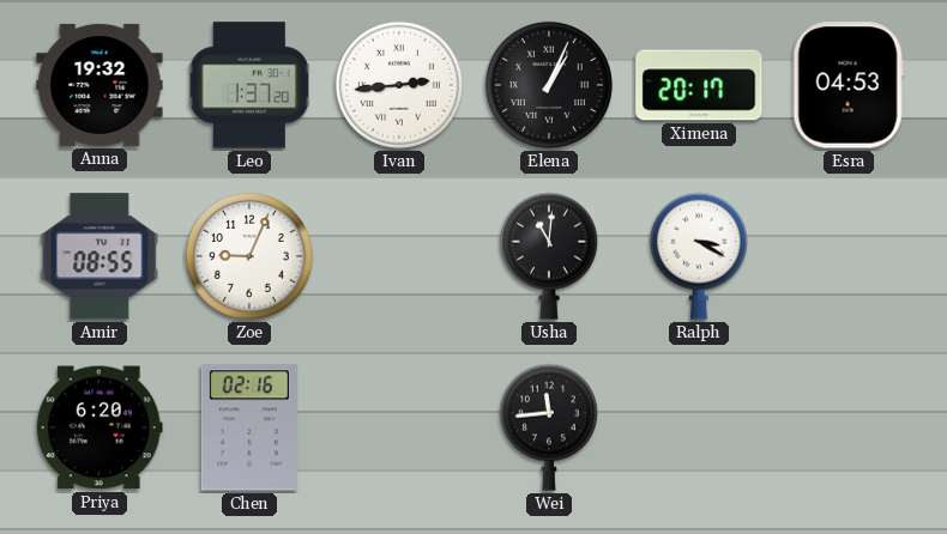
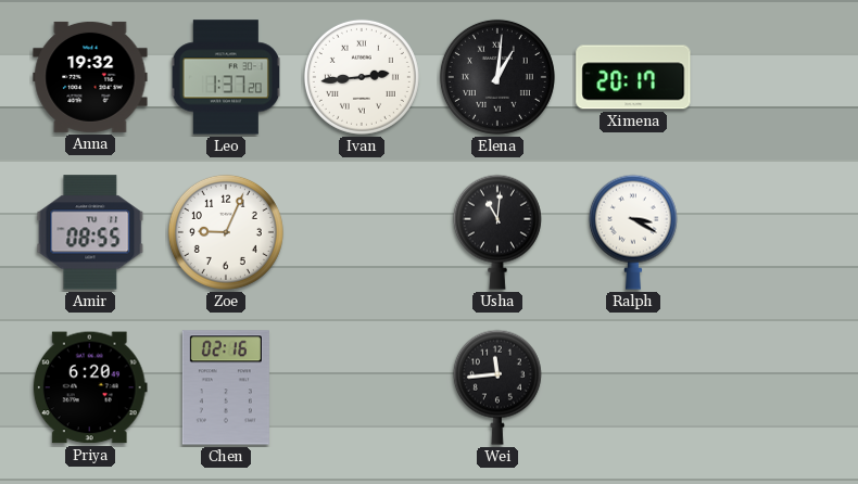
Elena: 1:04 -> 1:01 (497, 77)
Esra: 04:53 -> none (849, 85)
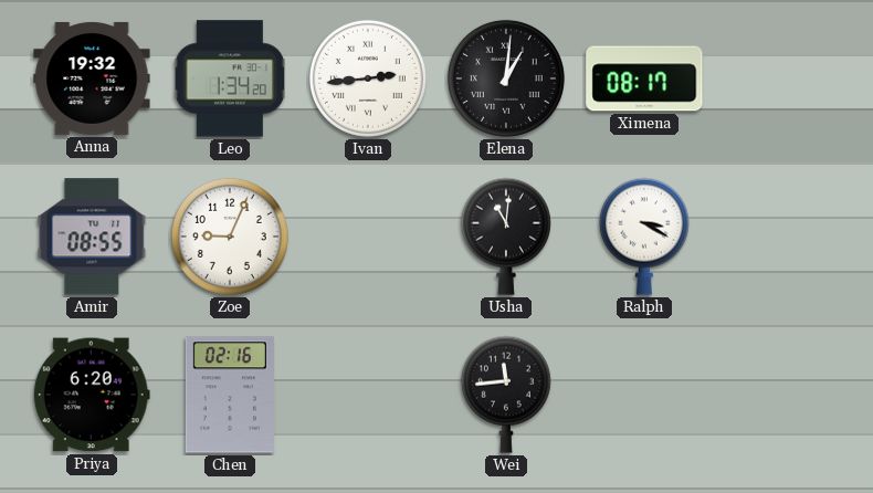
Leo: 1:37 -> 1:34 (229, 78)
Ximena: 20:17 -> 08:17 (644, 78)
